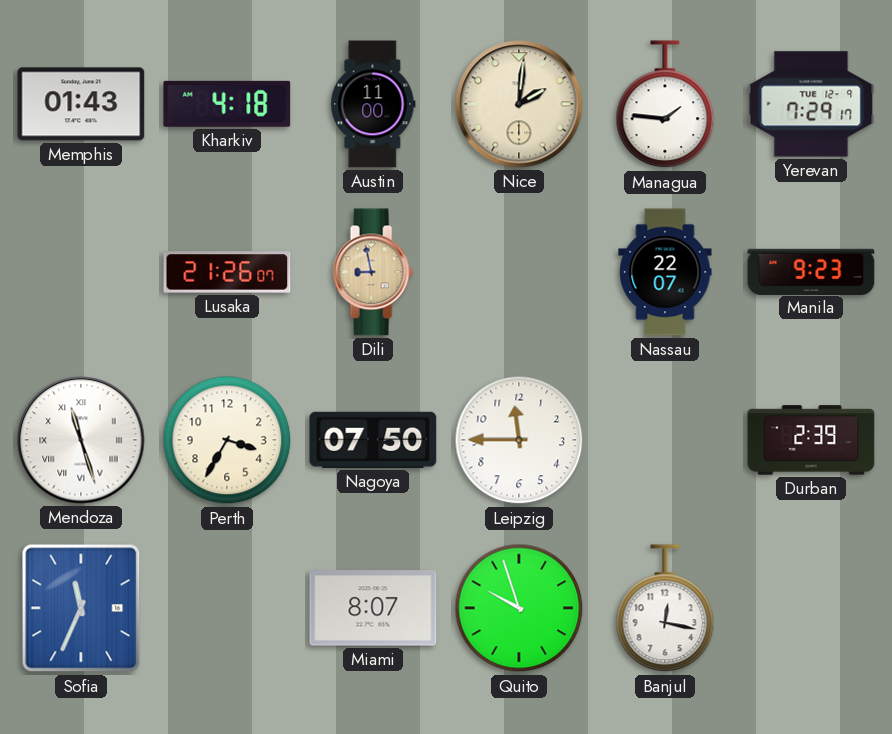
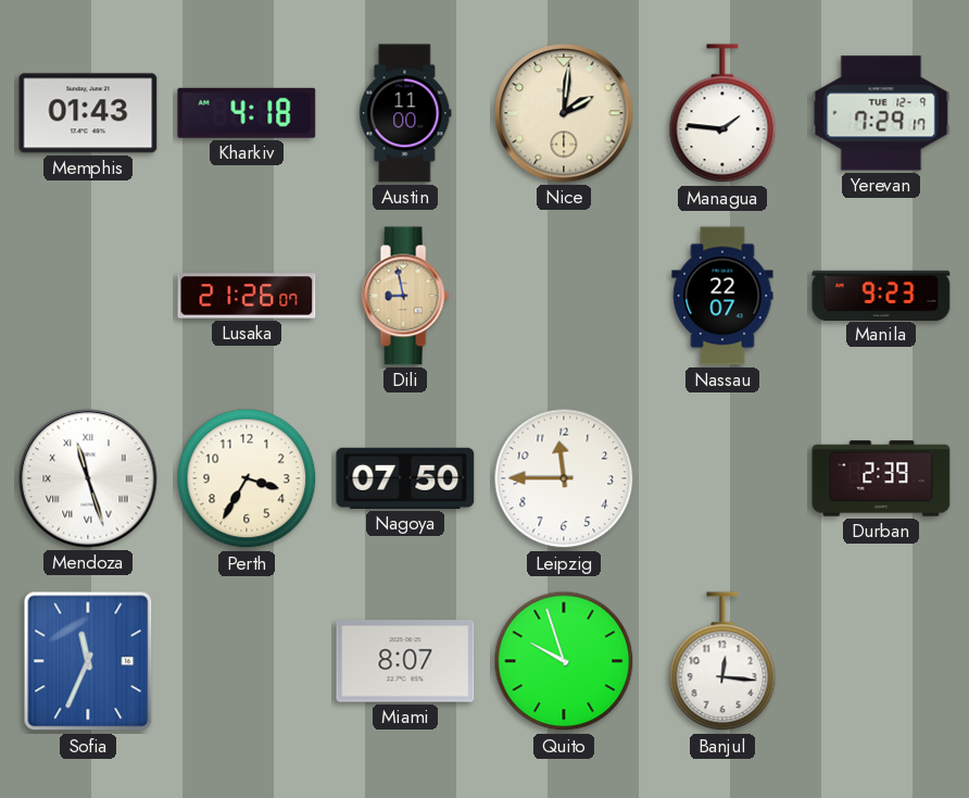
Banjul: 12:17 -> 12:16 (722, 662)
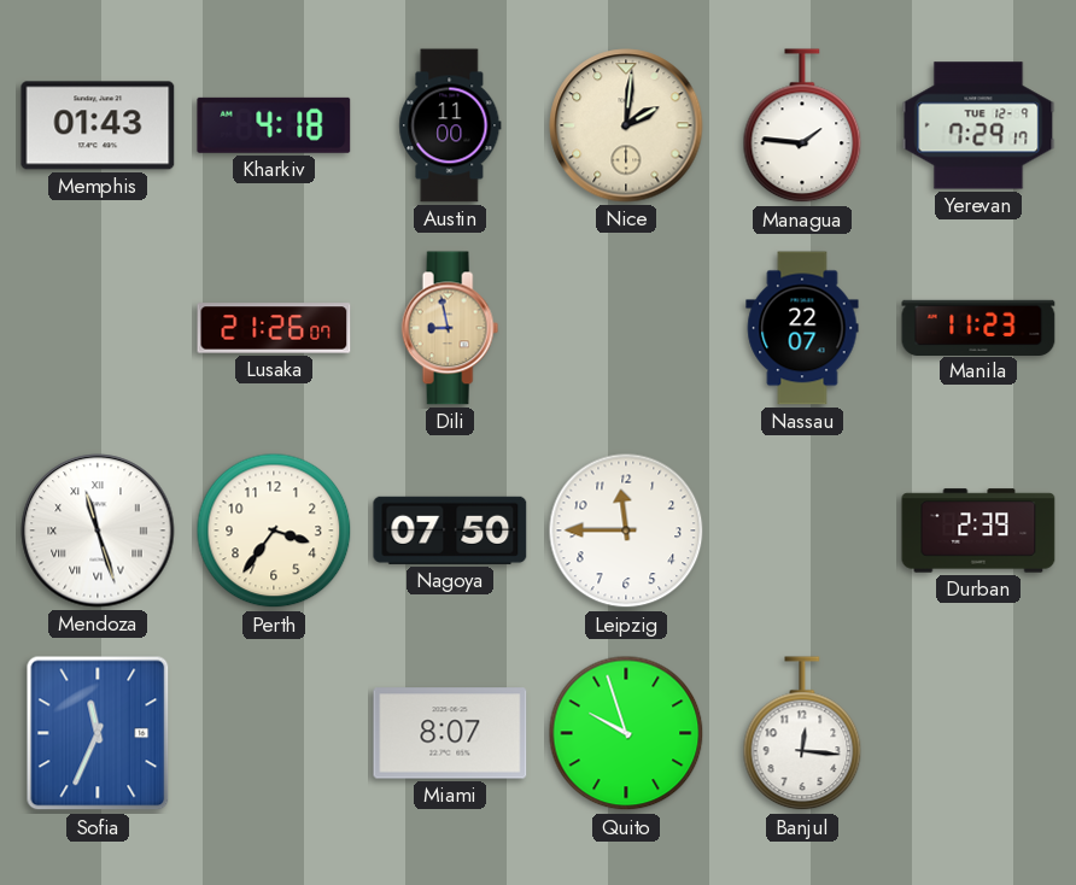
Manila: 9:23 -> 11:23 (978, 327)
Perth: 3:35 -> 3:36 (274, 531)
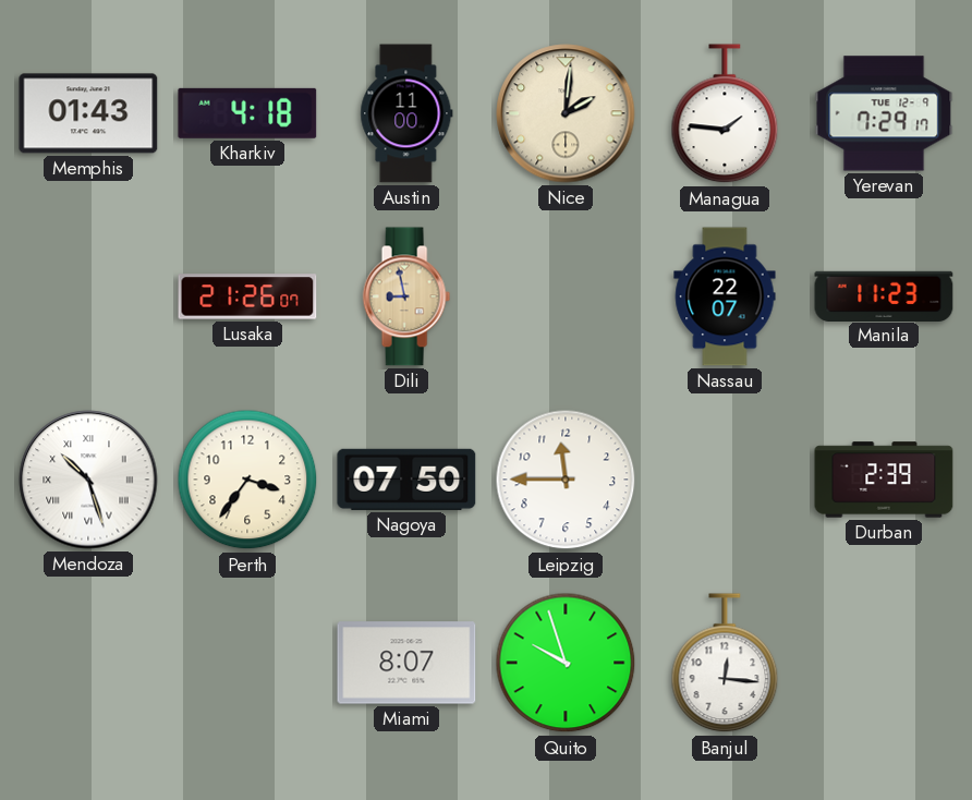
Mendoza: 11:27 -> 10:27 (88, 480)
Sofia: 11:34 -> none (98, 733)
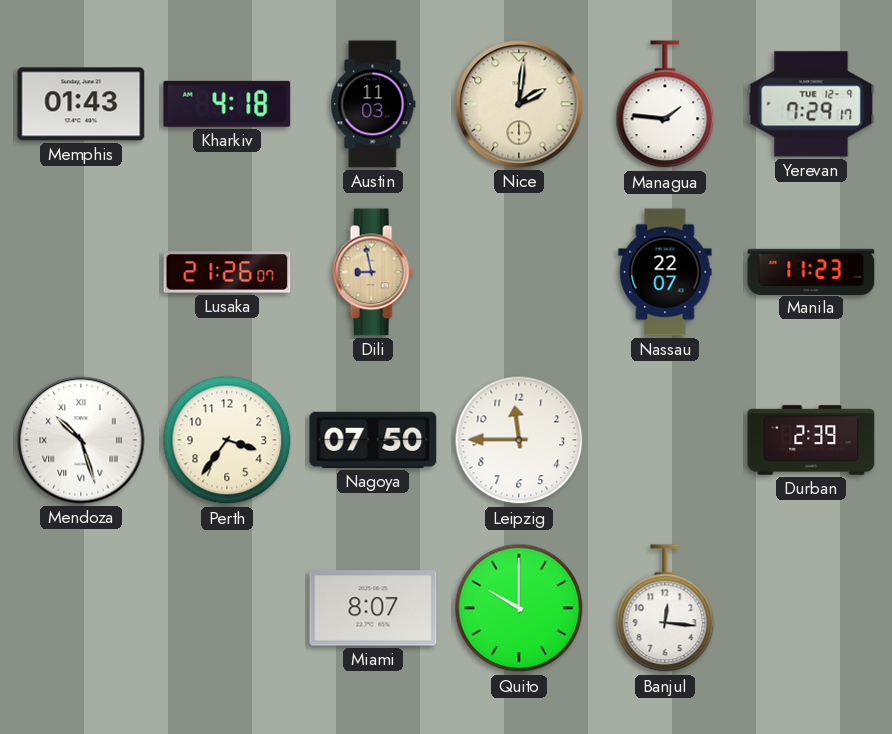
Austin: 11:00 -> 11:03 (373, 104)
Quito: 9:57 -> 10:00 (519, 608)
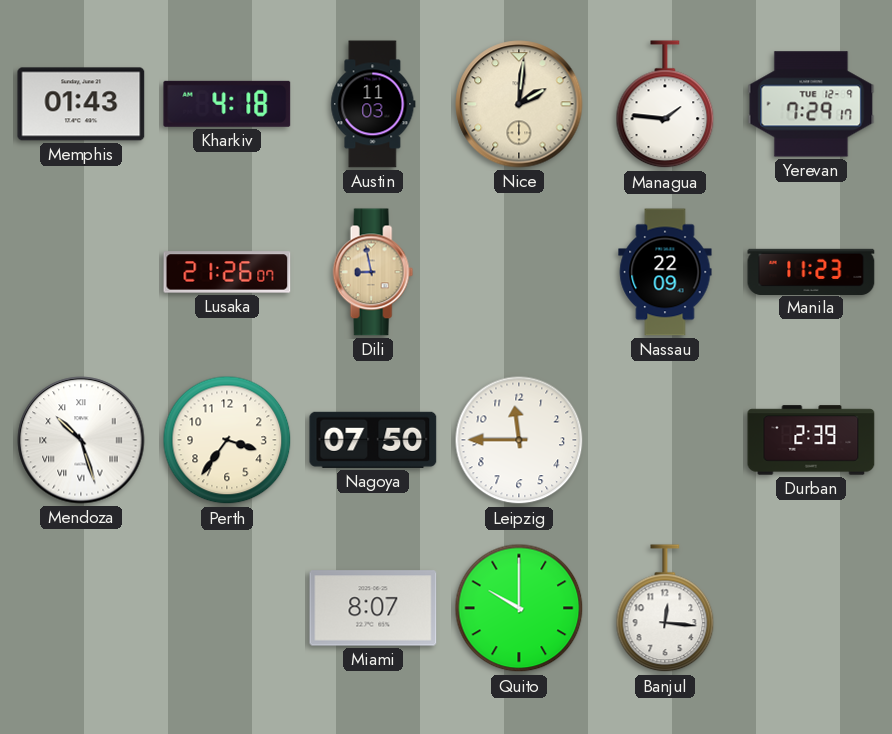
Nassau: 22:07 -> 22:09 (665, 272)
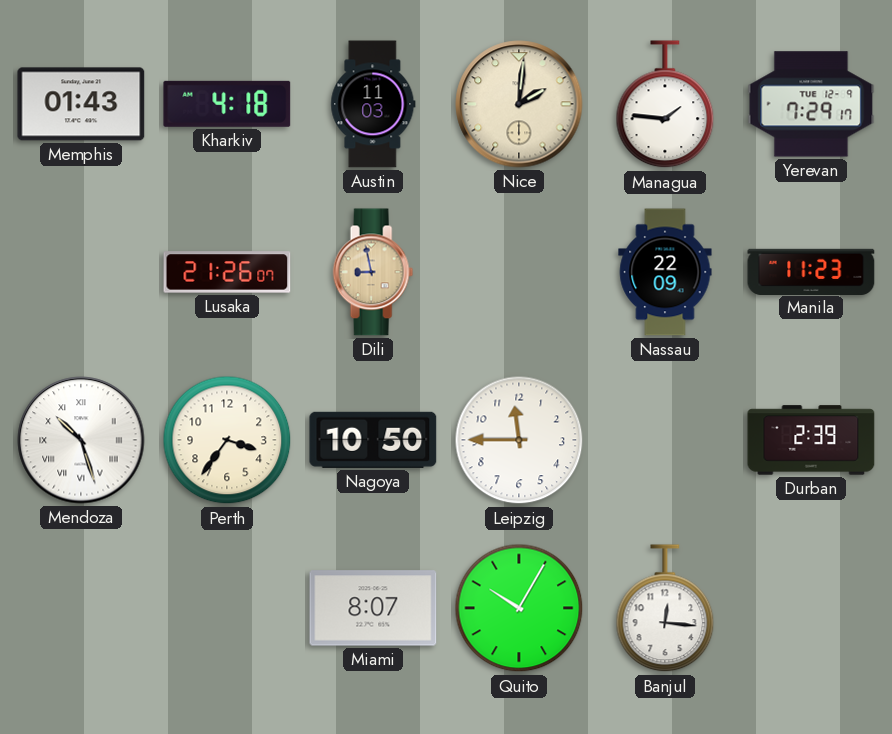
Nagoya: 07:50 -> 10:50 (373, 440)
Quito: 10:00 -> 10:05 (519, 608)
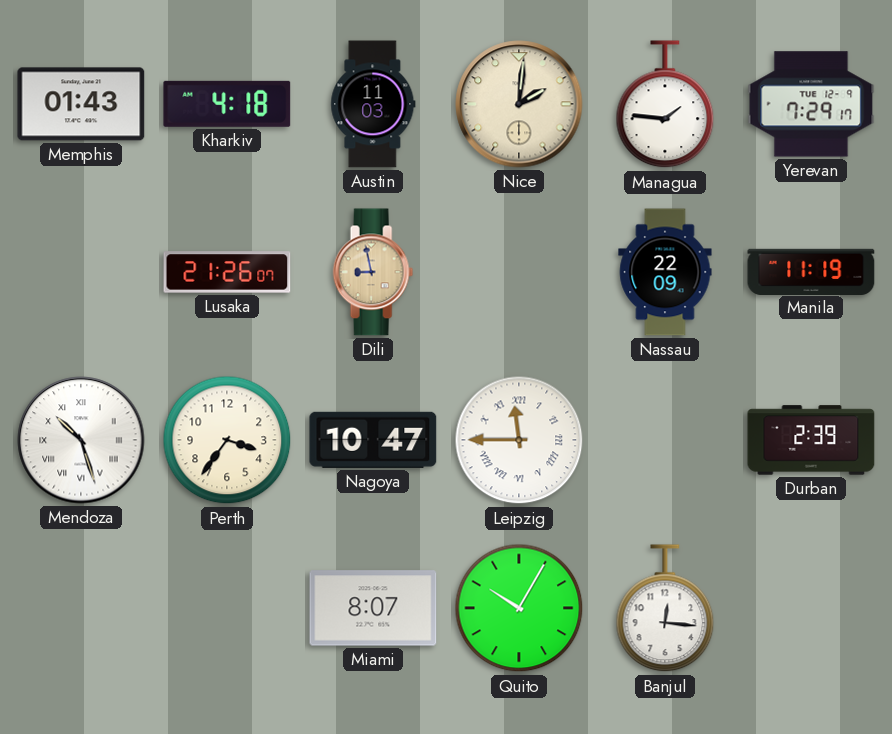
Manila: 11:23 -> 11:19 (811, 271)
Nagoya: 10:50 -> 10:47 (373, 440)
Leipzig numerals: Arabic -> Roman (519, 440)
